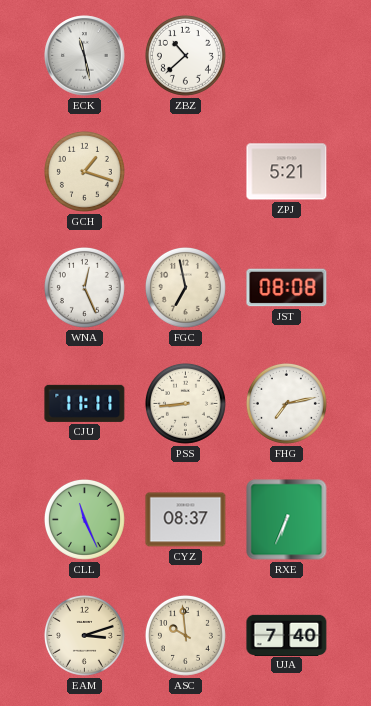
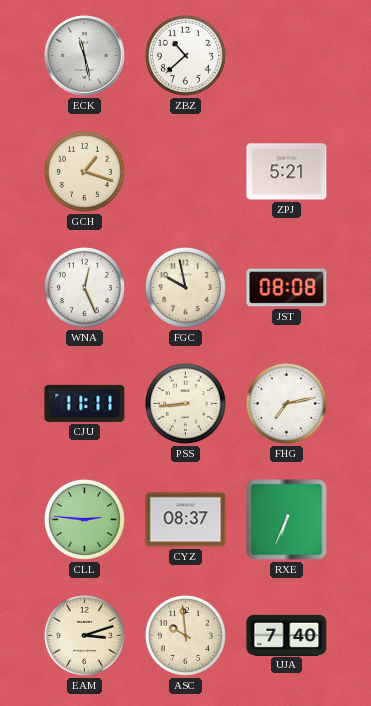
FGC: 6:58 -> 9:58 (185, 287)
CLL: 11:26 -> 2:46 (84, 519)
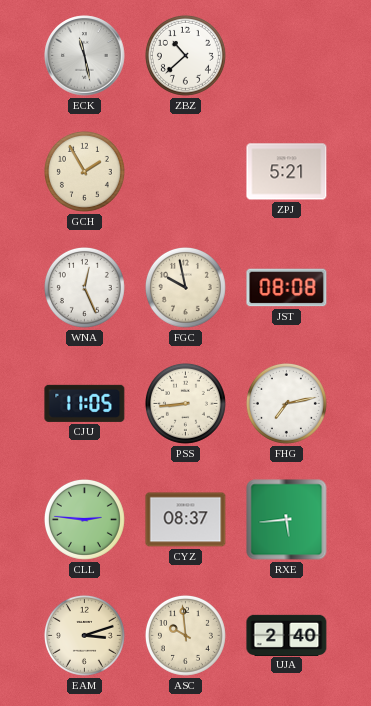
GCH: 1:18 -> 1:55 (84, 171)
CJU: 11:11 -> 11:05 (85, 403)
RXE: 6:34 -> 5:44 (287, 520)
UJA: 7:40 -> 2:40 (287, 635)
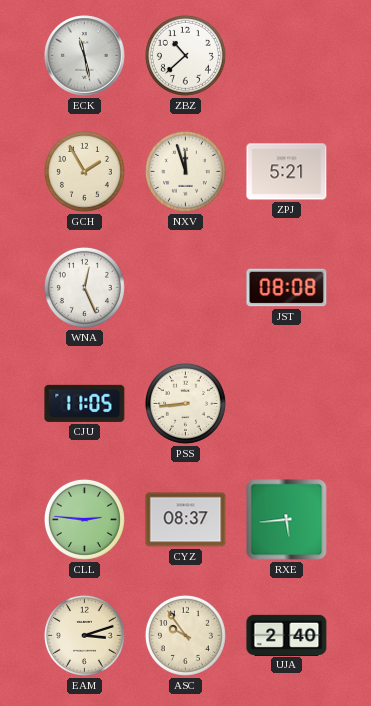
NXV: none -> 11:57 (185, 171)
FGC: 9:58 -> none (185, 287)
FHG: 7:13 -> none (286, 403)
ASC: 9:59 -> 9:54 (185, 635)
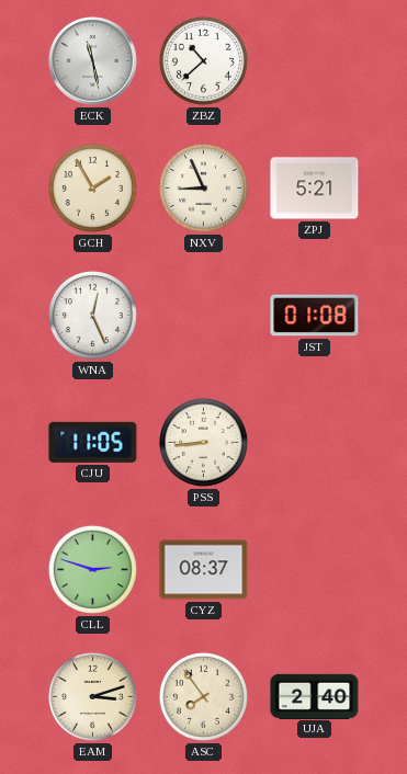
NXV: 11:57 -> 8:56 (203, 187)
JST: 08:08 -> 01:08 (315, 316)
CLL: 2:46 -> 2:48 (92, 569)
RXE: 5:44 -> none (287, 520)
ASC: 9:54 -> 7:54 (203, 696)
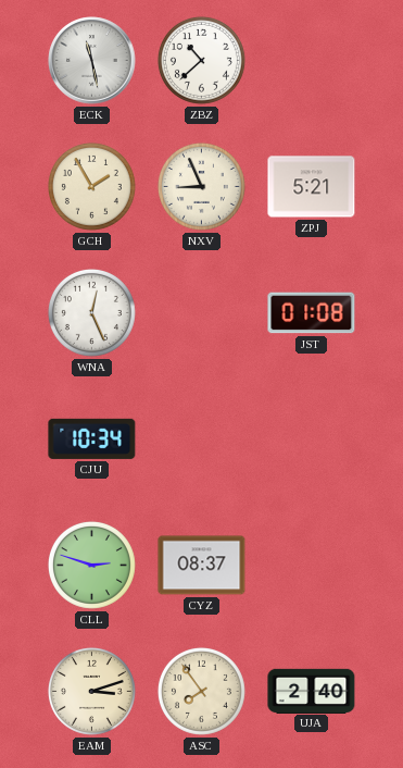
CJU: 11:05 -> 10:34 (92, 438)
PSS: 8:44 -> none (203, 442)
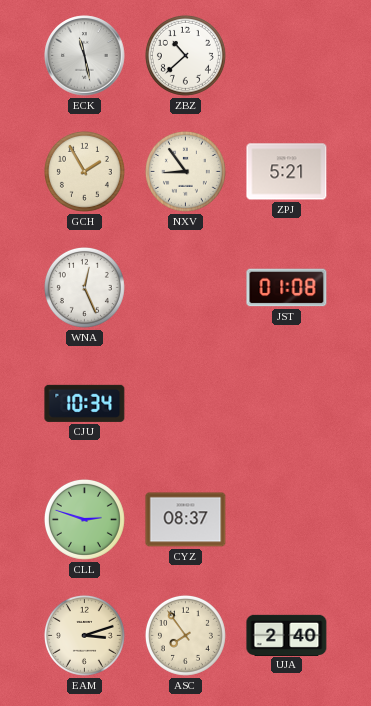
NXV: 8:56 -> 8:54 (185, 171)
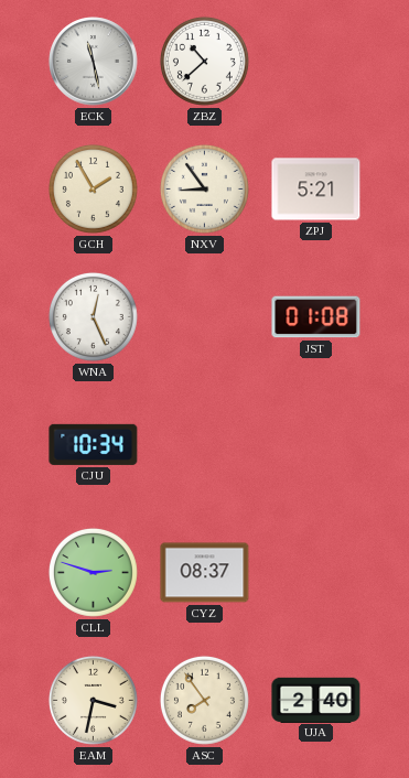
EAM: 3:12 -> 3:32 (93, 700)
